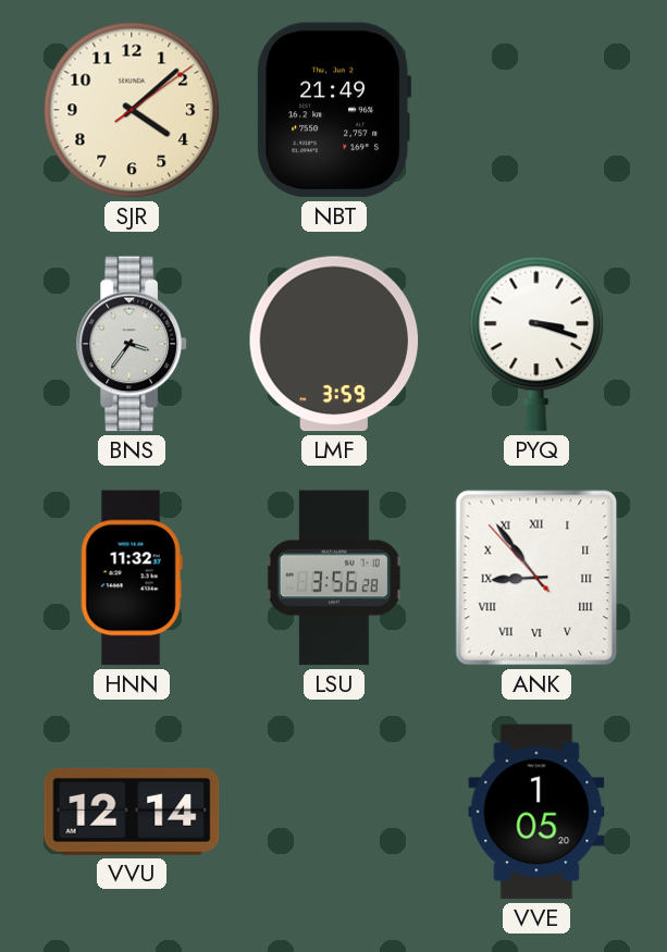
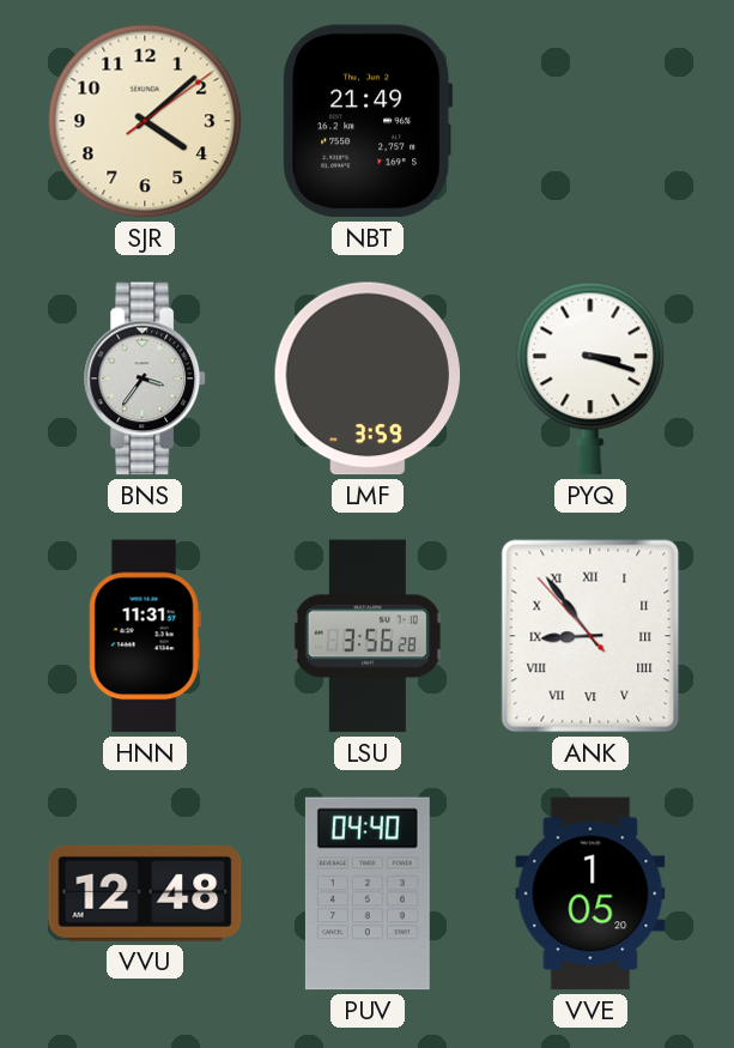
HNN: 11:32 -> 11:31 (145, 636)
VVU: 12:14 -> 12:48 (145, 893)
PUV: none -> 04:40 (368, 893)
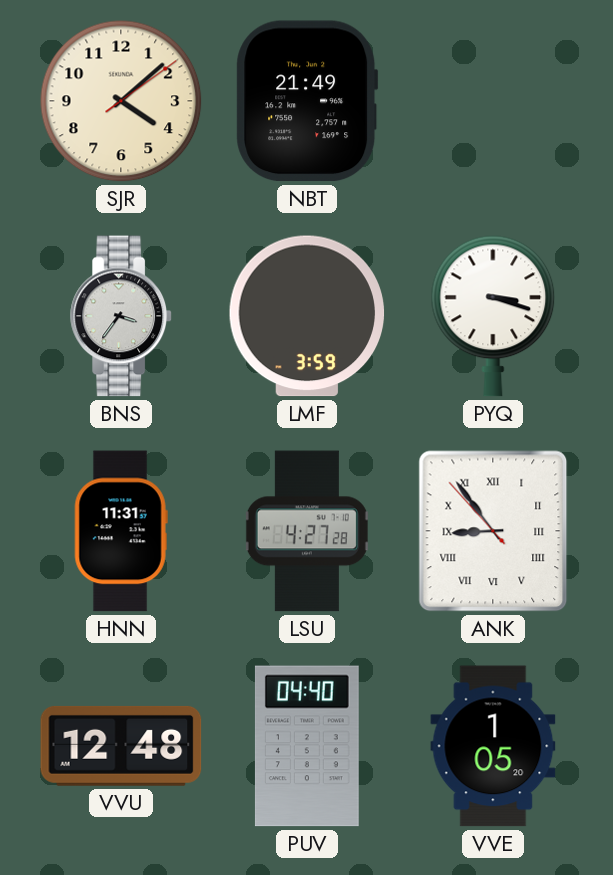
LSU: 3:56 -> 4:27 (307, 531)
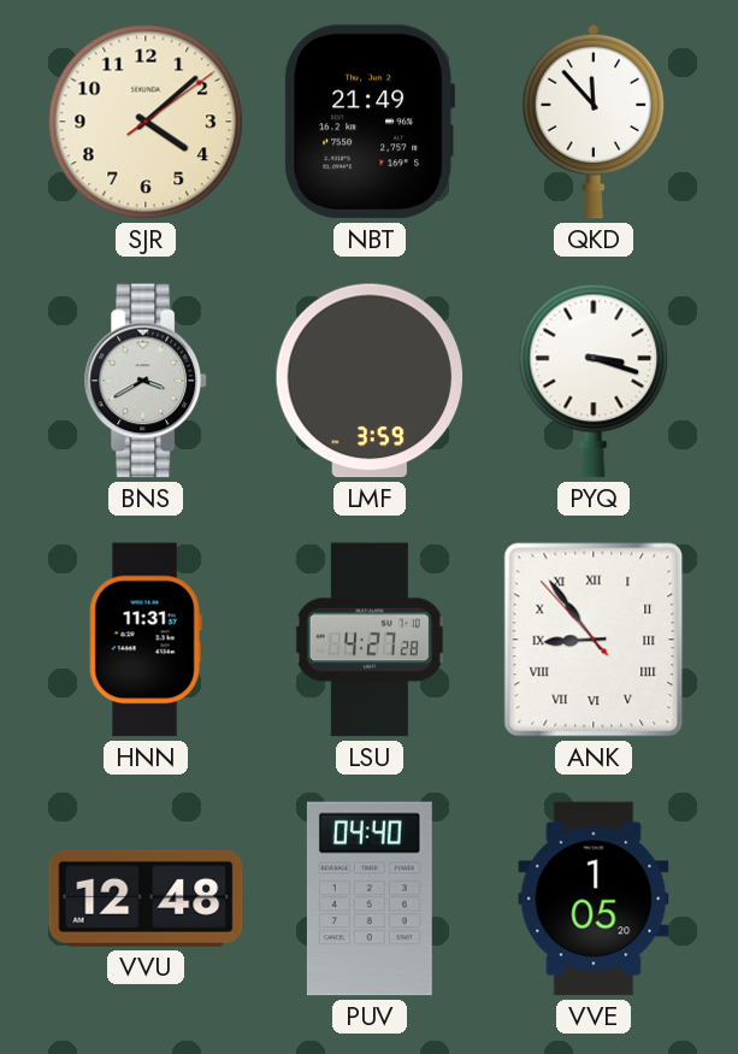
QKD: none -> 11:53 (592, 122)
BNS: 3:36 -> 3:40 (146, 381)
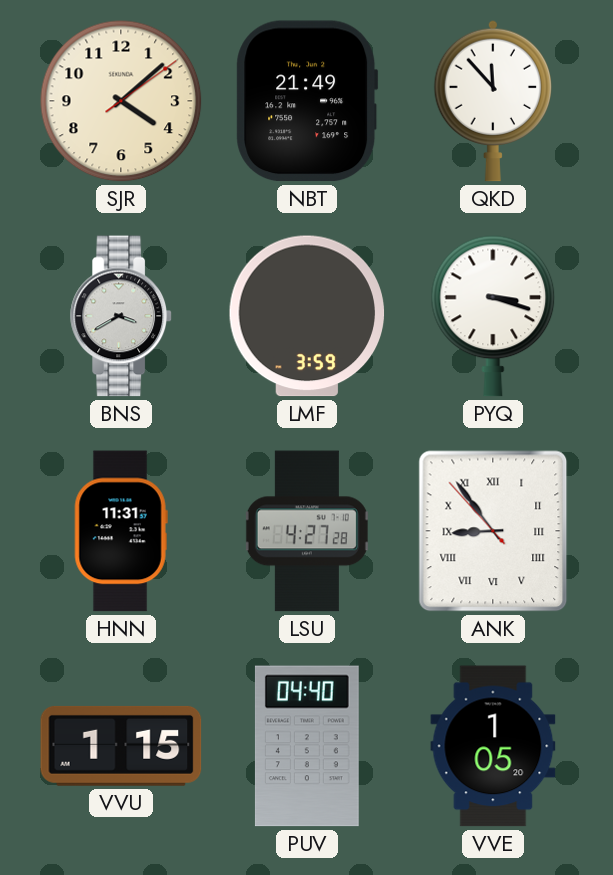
VVU: 12:48 -> 1:15 (121, 746)
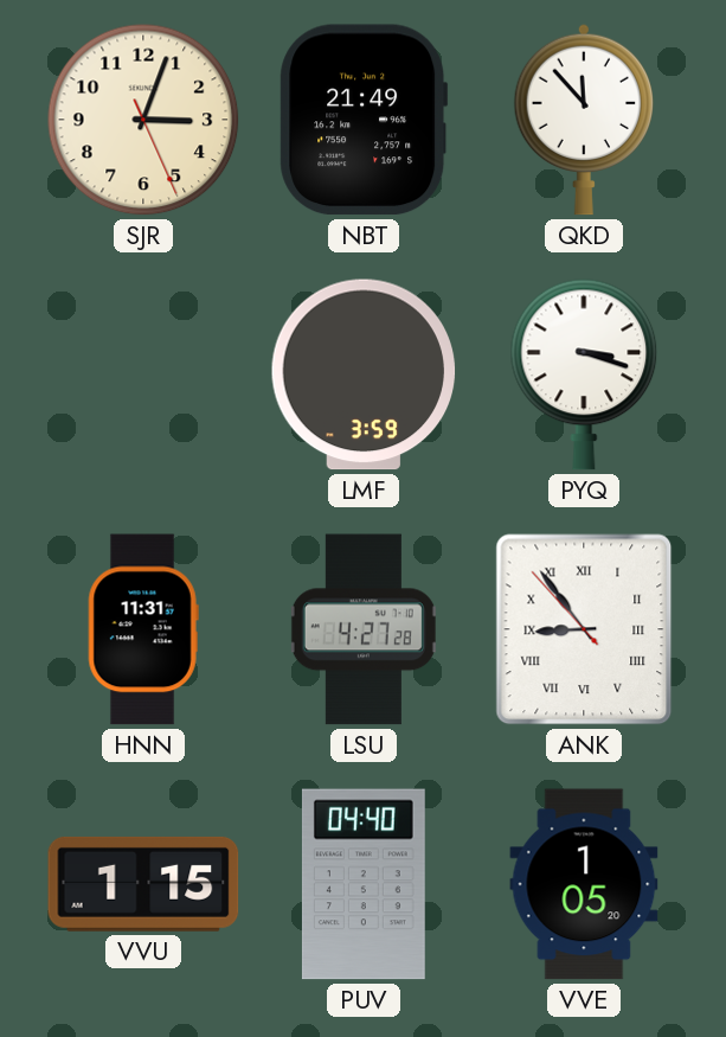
SJR: 4:08 -> 3:03 (143, 120)
BNS: 3:40 -> none (121, 316)
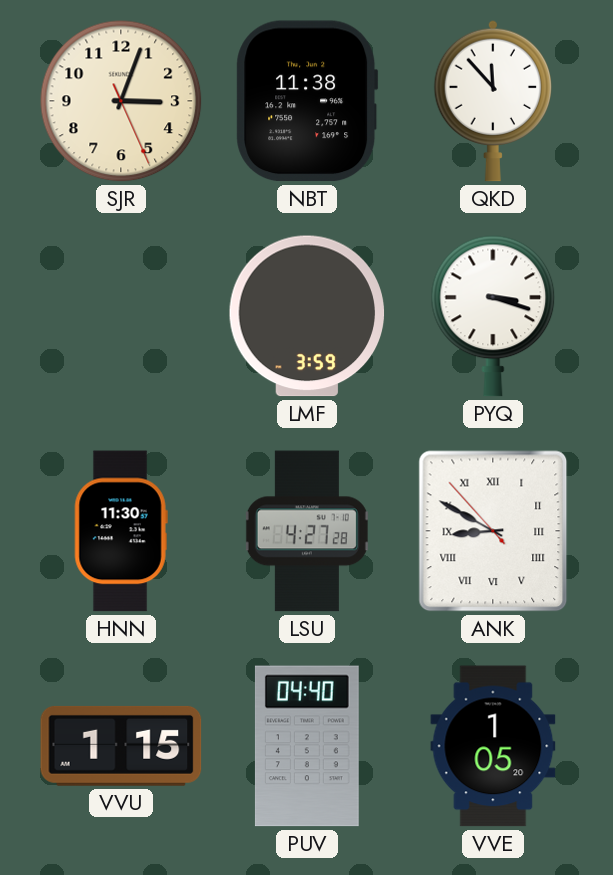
NBT: 21:49 -> 11:38 (307, 101)
HNN: 11:31 -> 11:30 (121, 531)
ANK: 8:53 -> 8:49 (493, 531)
